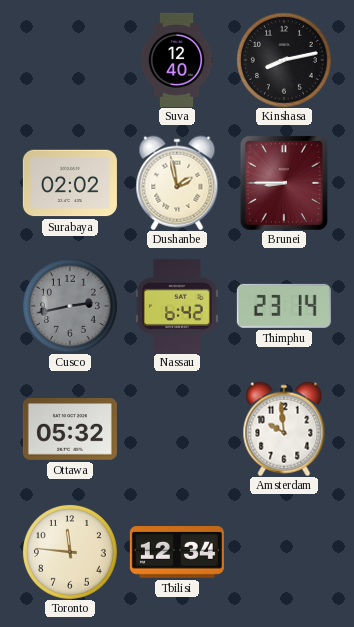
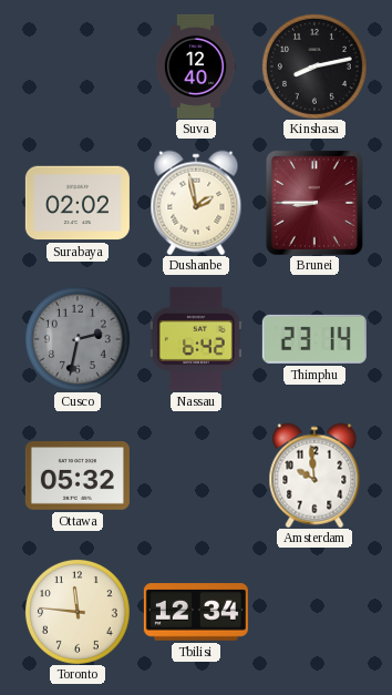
Cusco: 2:43 -> 2:32 (78, 339)
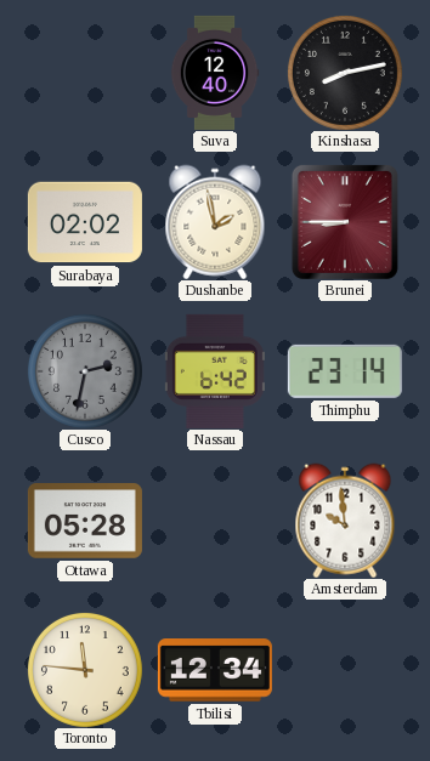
Ottawa: 05:32 -> 05:28 (85, 521)
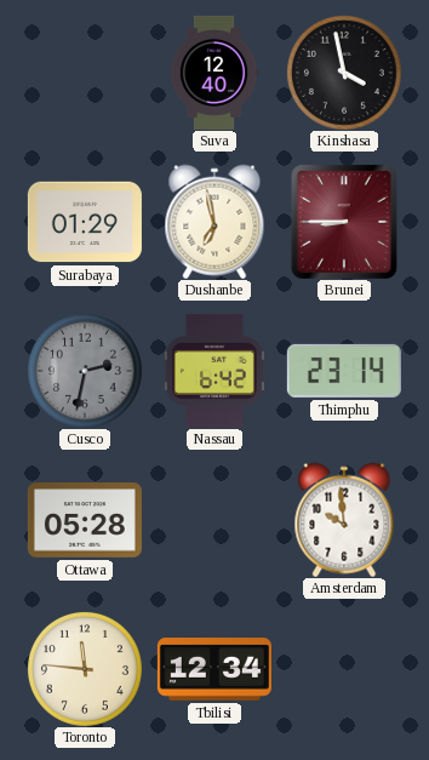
Kinshasa: 8:13 -> 3:58 (344, 73)
Surabaya: 02:02 -> 01:29 (85, 222)
Dushanbe: 1:58 -> 6:58 (215, 222)
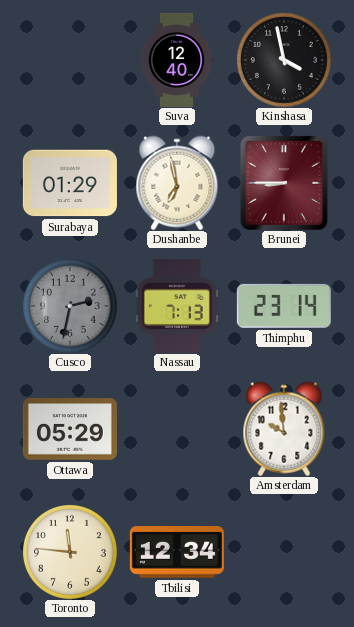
Nassau: 6:42 -> 7:13 (177, 306)
Ottawa: 05:28 -> 05:29 (70, 429)
